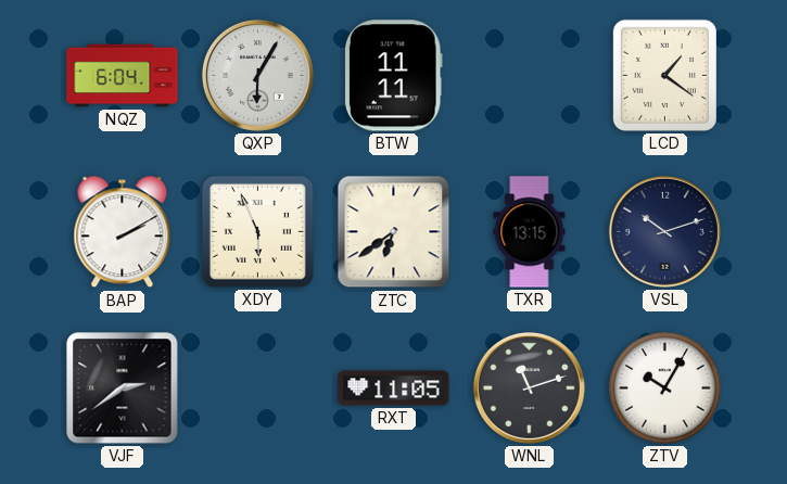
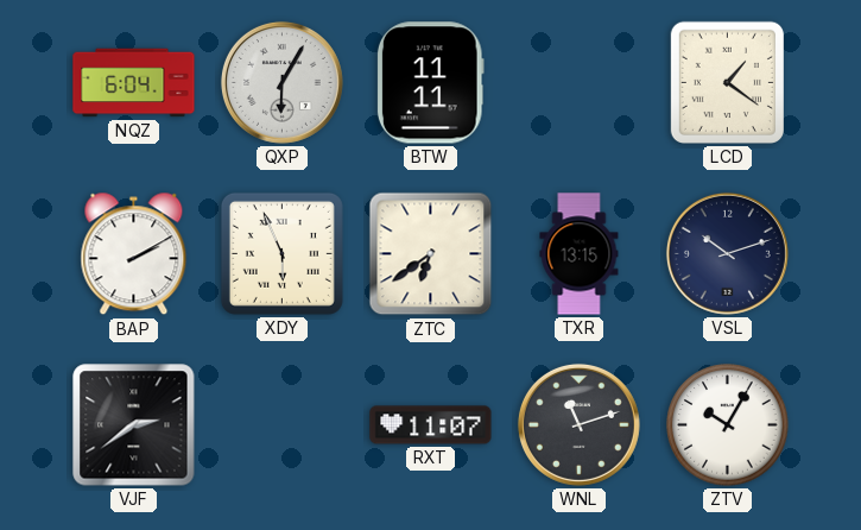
RXT: 11:05 -> 11:07 (431, 425)
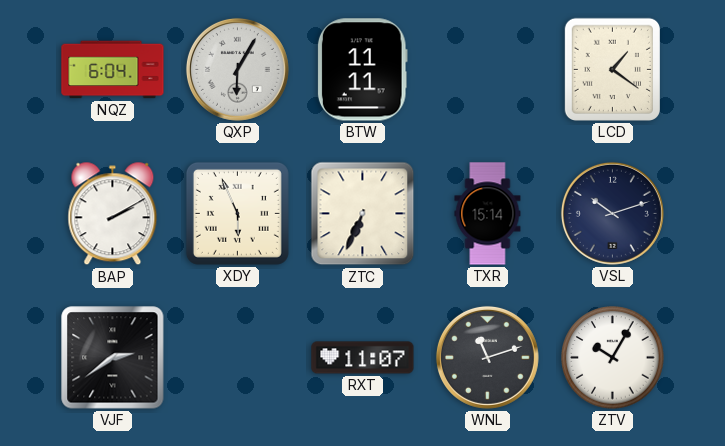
ZTC: 6:39 -> 6:34 (363, 214)
TXR: 13:15 -> 15:14 (488, 214)
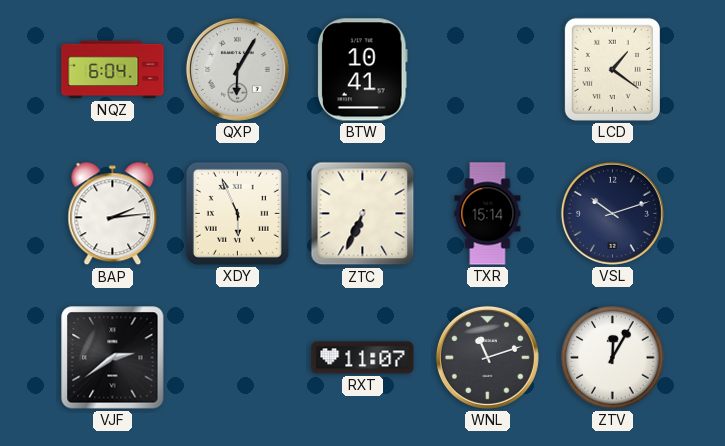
BTW: 11:11 -> 10:41 (362, 70)
BAP: 2:10 -> 2:14 (113, 214)
ZTV: 10:05 -> 12:05 (613, 358)
